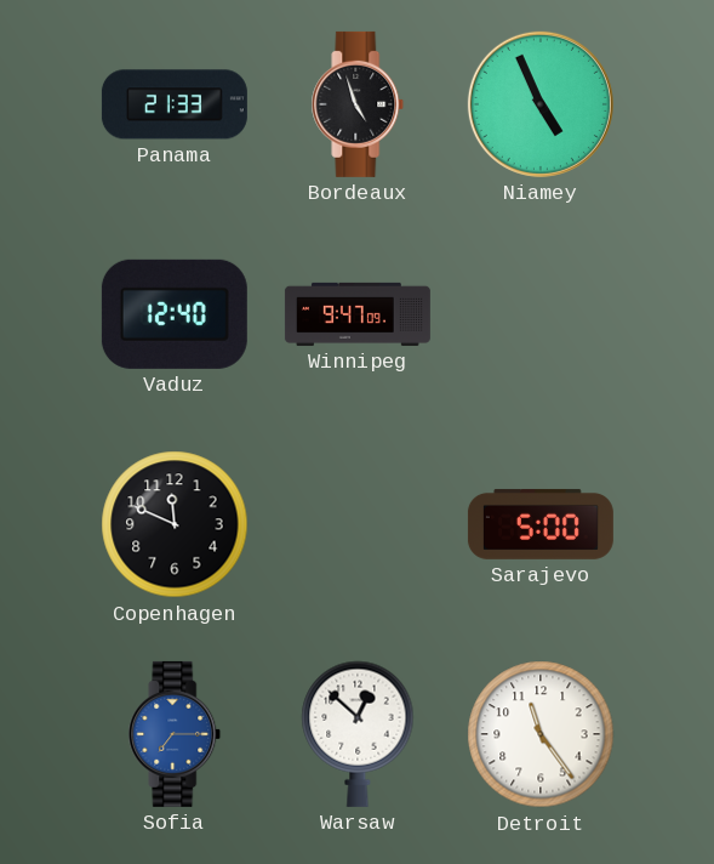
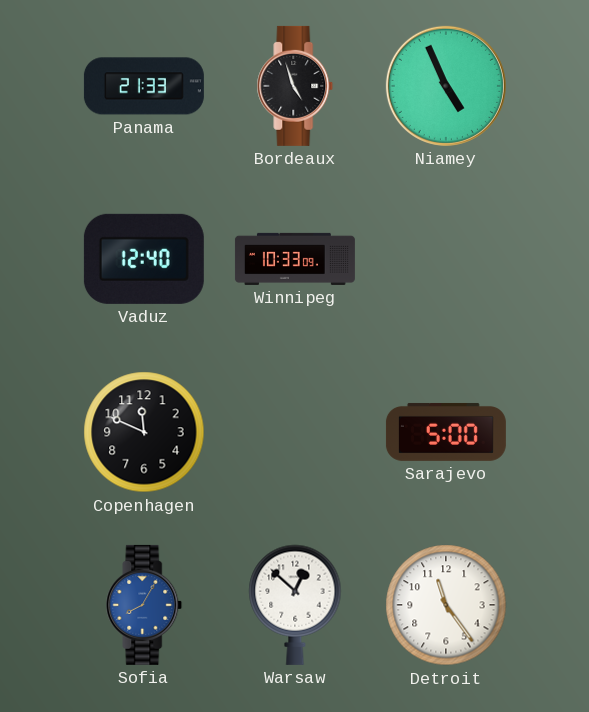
Winnipeg: 9:47 -> 10:33 (295, 259)
Sofia: 7:15 -> 8:05 (144, 605)
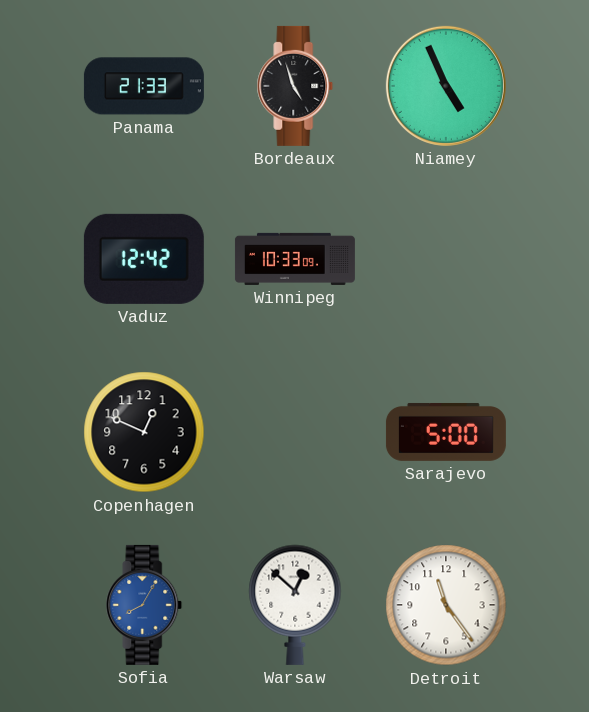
Vaduz: 12:40 -> 12:42 (144, 259)
Copenhagen: 11:49 -> 12:49 (144, 432)
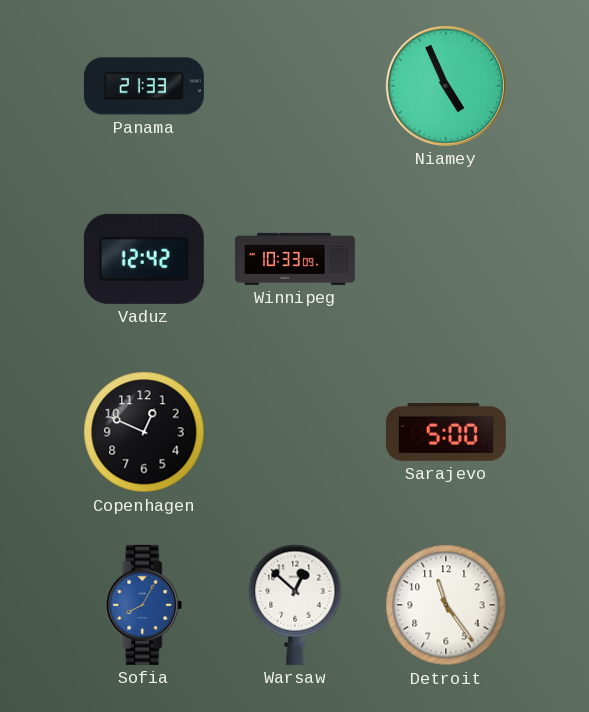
Bordeaux: 4:57 -> none (295, 86)
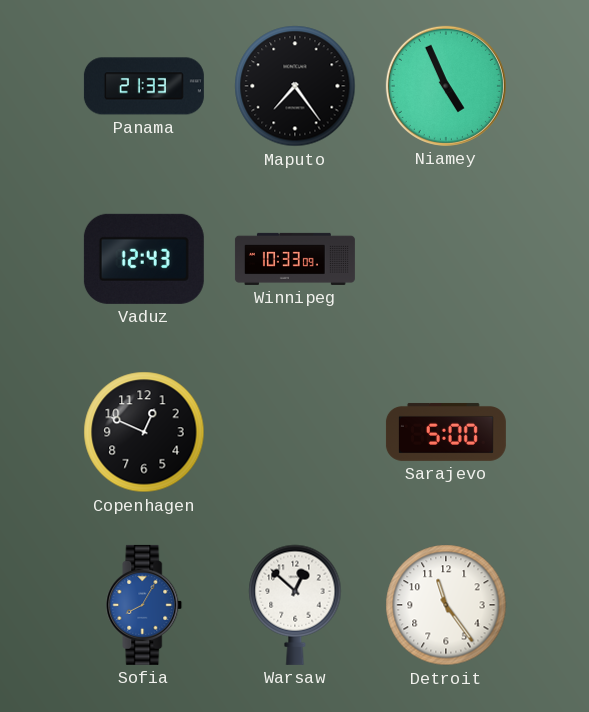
Maputo: none -> 7:24 (295, 86)
Vaduz: 12:42 -> 12:43 (144, 259)
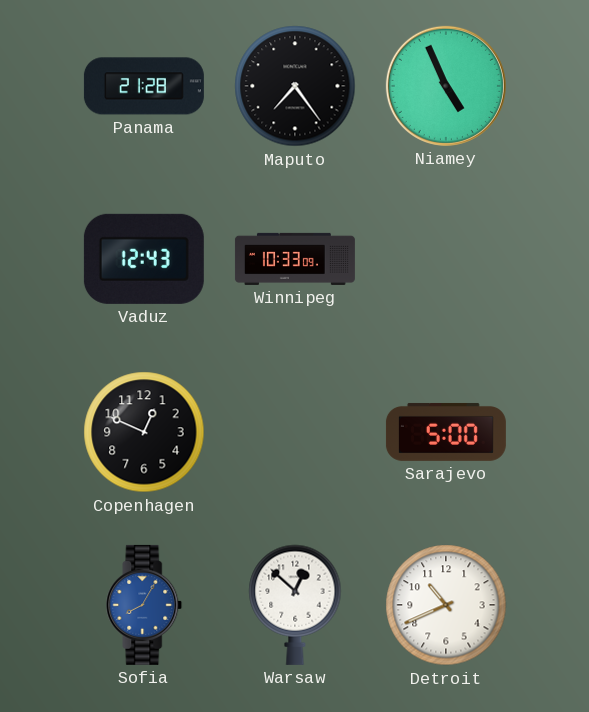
Panama: 21:33 -> 21:28 (144, 86)
Detroit: 11:24 -> 10:41 (446, 605)
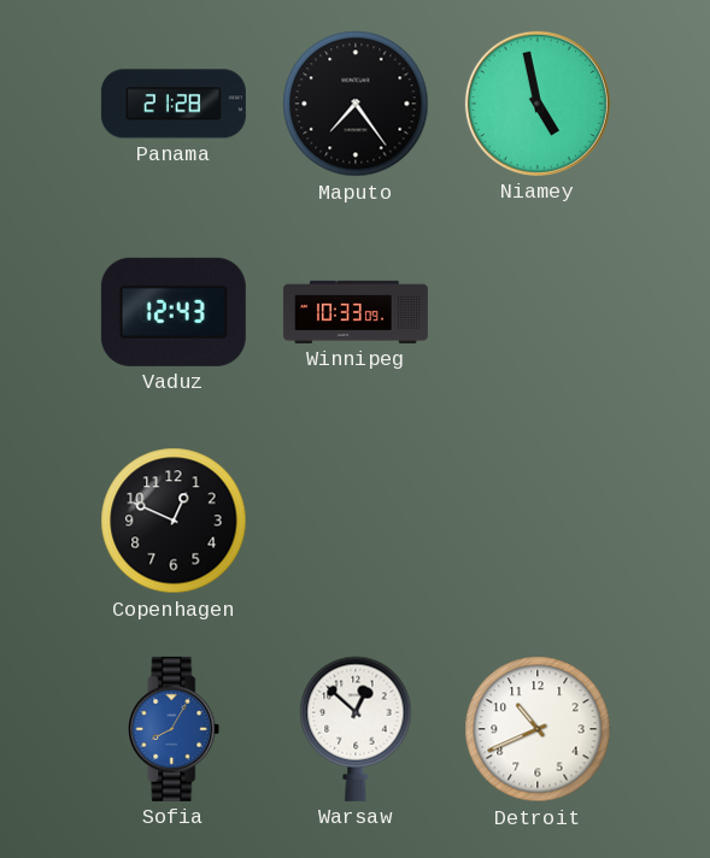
Niamey: 4:56 -> 4:58 (538, 104)
Sarajevo: 5:00 -> none (446, 432)
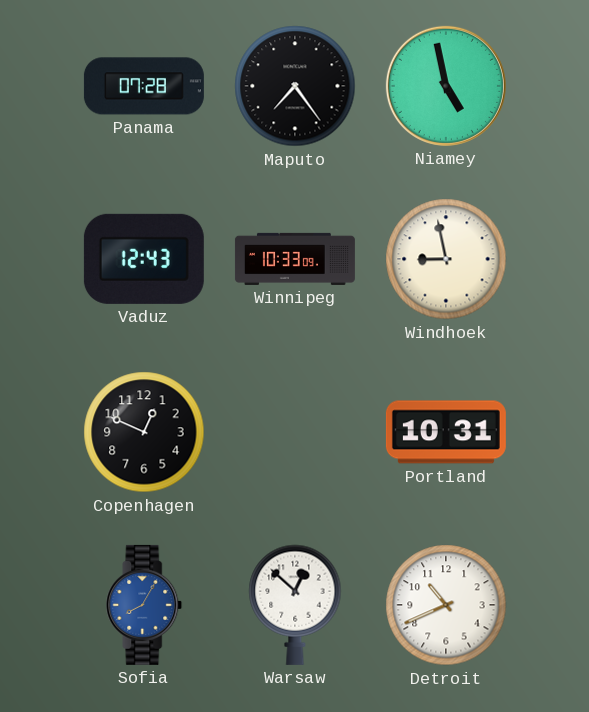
Panama: 21:28 -> 07:28 (144, 86)
Windhoek: none -> 8:58 (446, 259)
Portland: none -> 10:31 (446, 432)
